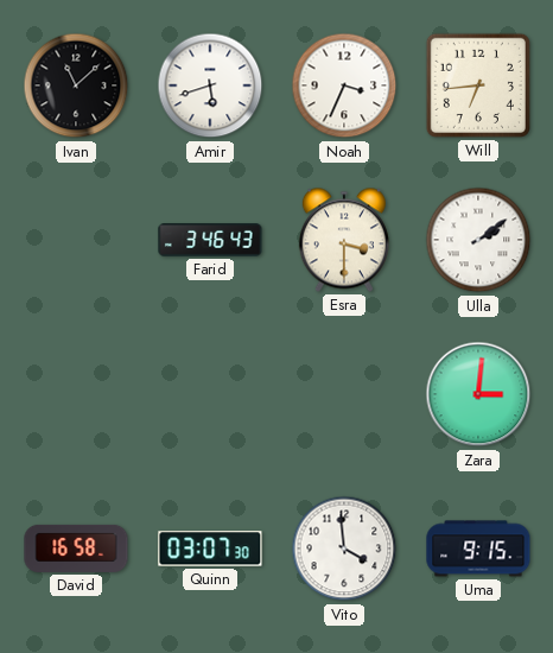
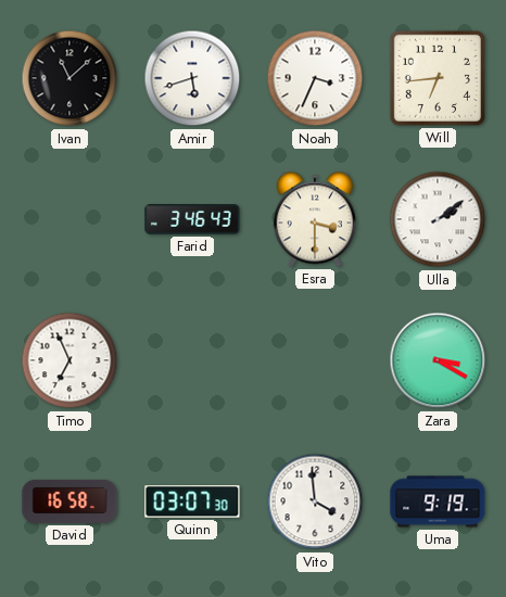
Timo: none -> 6:56 (69, 360)
Zara: 3:01 -> 3:20 (438, 360)
Uma: 9:15 -> 9:19 (438, 501)
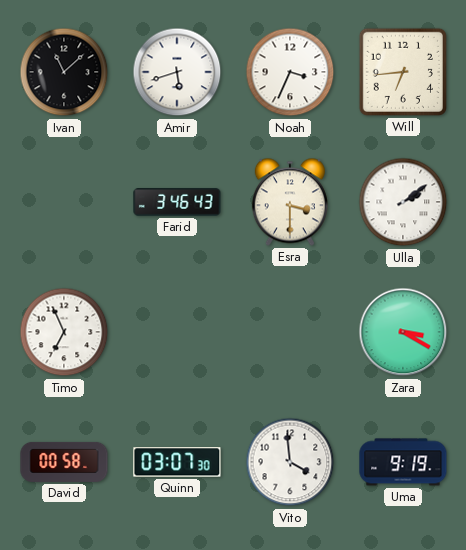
David: 16:58 -> 00:58 (64, 462)
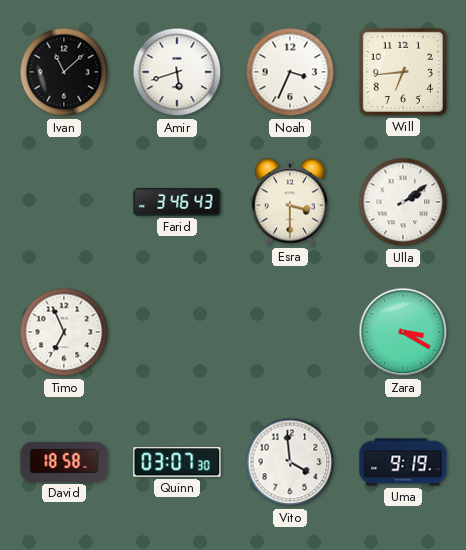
David: 00:58 -> 18:58 (64, 462)
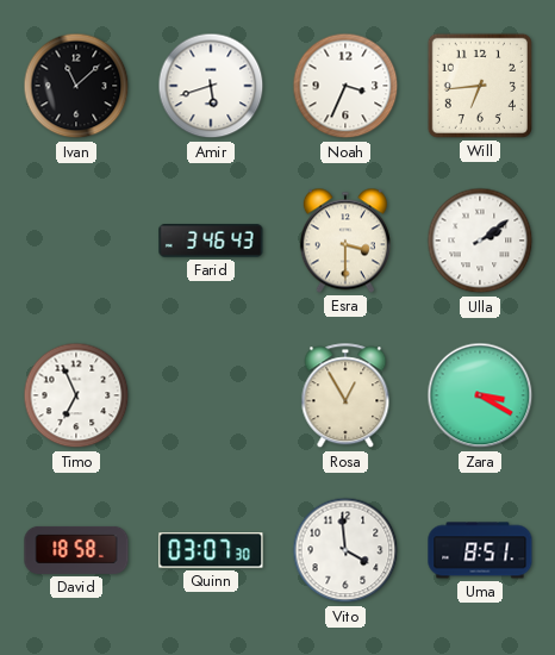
Rosa: none -> 12:55 (345, 397)
Uma: 9:19 -> 8:51 (480, 550)
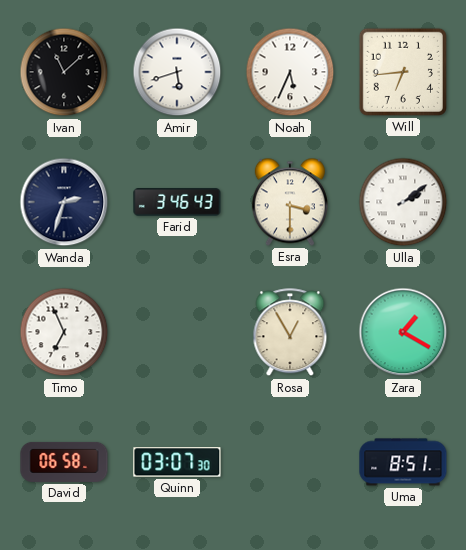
Noah: 3:34 -> 5:34 (290, 72)
Wanda: none -> 2:33 (64, 202)
Zara: 3:20 -> 1:20 (403, 332)
David: 18:58 -> 06:58 (64, 462)
Vito: 3:59 -> none (345, 550)
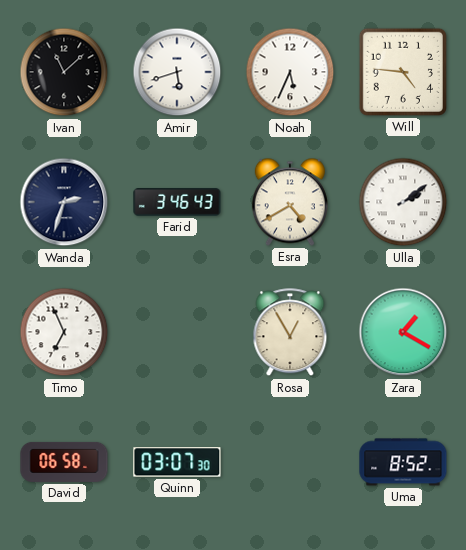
Will: 6:44 -> 4:46 (403, 72)
Esra: 3:30 -> 4:40 (290, 202)
Uma: 8:51 -> 8:52 (403, 462)
